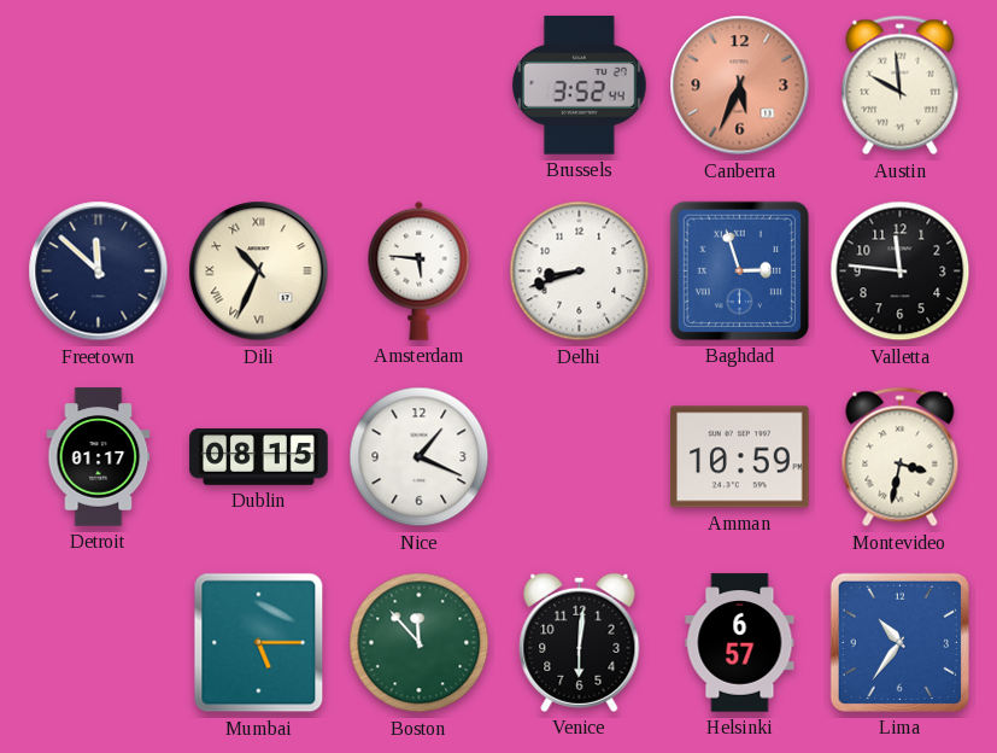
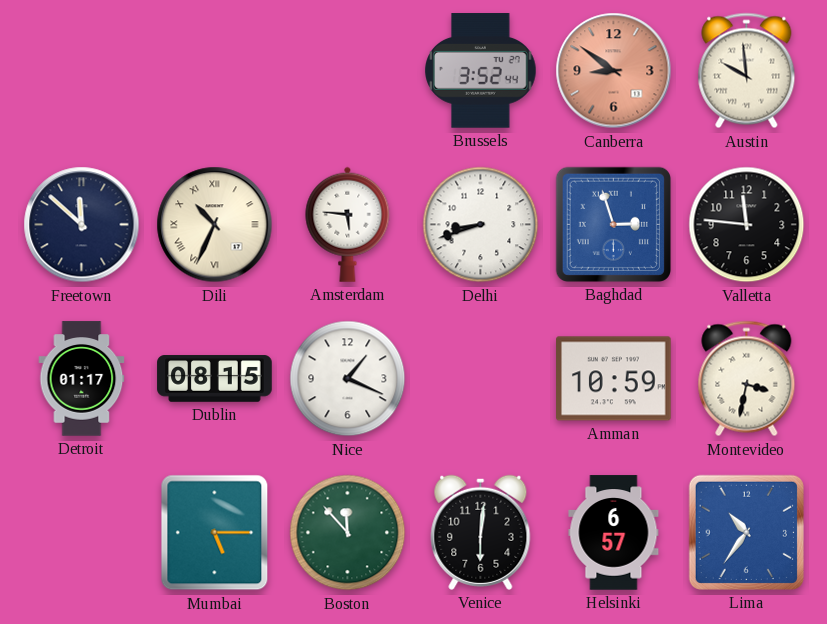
Canberra: 5:34 -> 8:51 (614, 71)
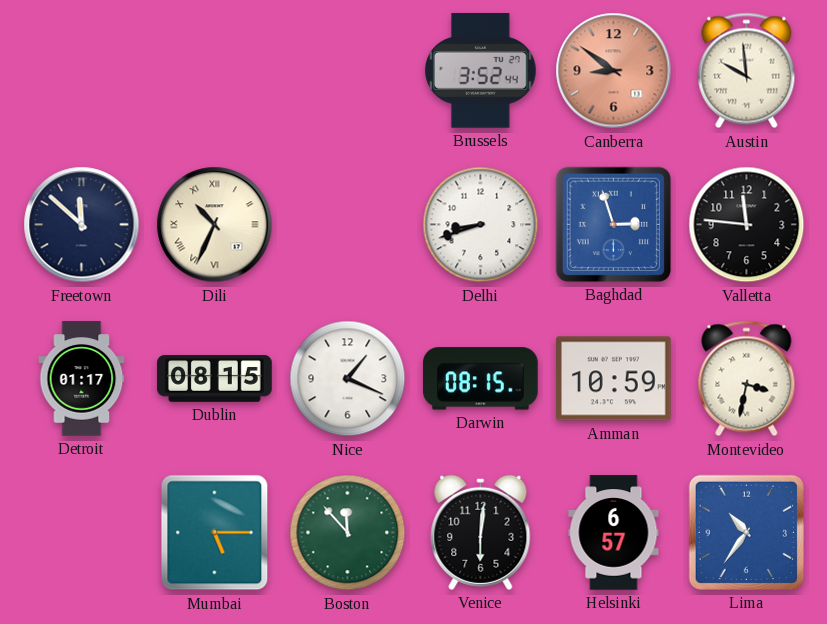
Amsterdam: 5:46 -> none (348, 224)
Darwin: none -> 08:15 (481, 379)
